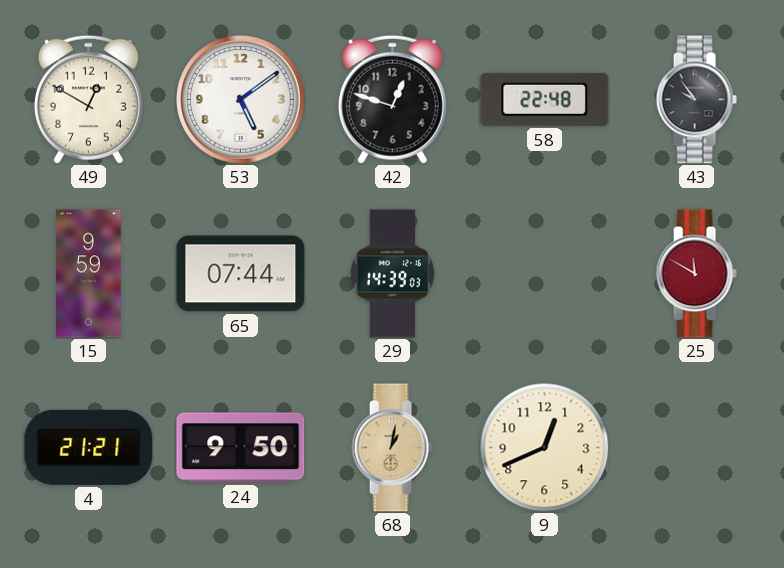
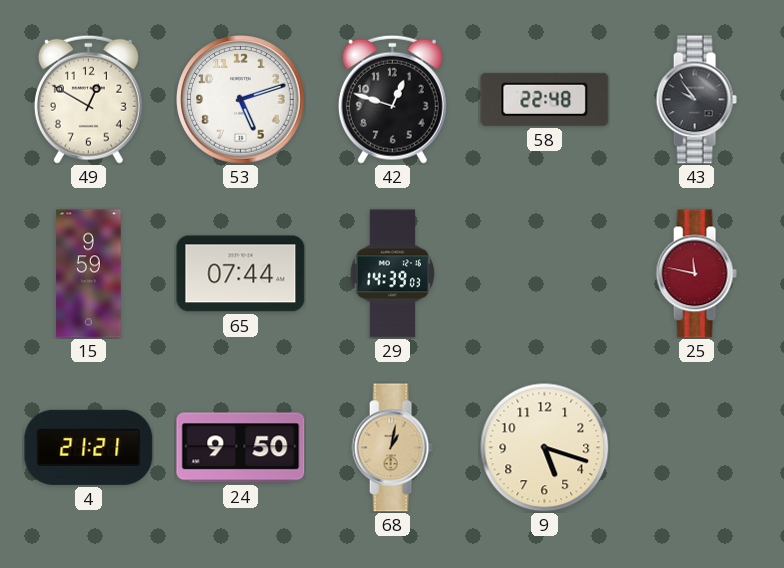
53: 5:09 -> 5:12 (241, 100)
25: 11:50 -> 11:47 (696, 274)
9: 12:41 -> 5:18 (544, 447)
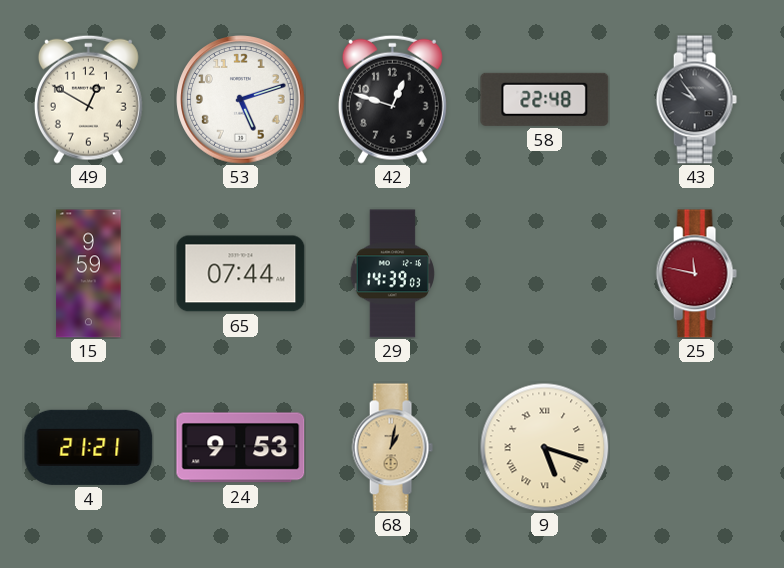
24: 9:50 -> 9:53 (241, 448)
9 numerals: Arabic -> Roman (544, 447)
